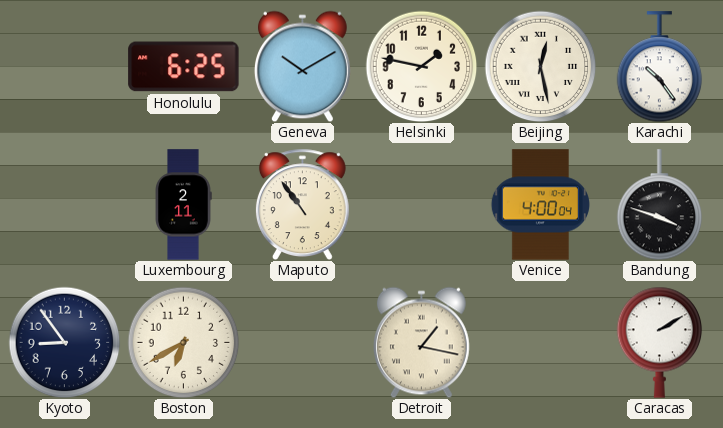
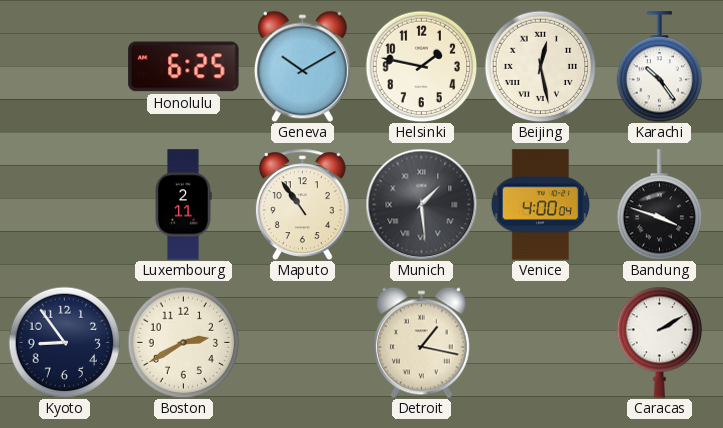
Munich: none -> 1:29 (421, 204)
Boston: 6:40 -> 2:40 (183, 342)
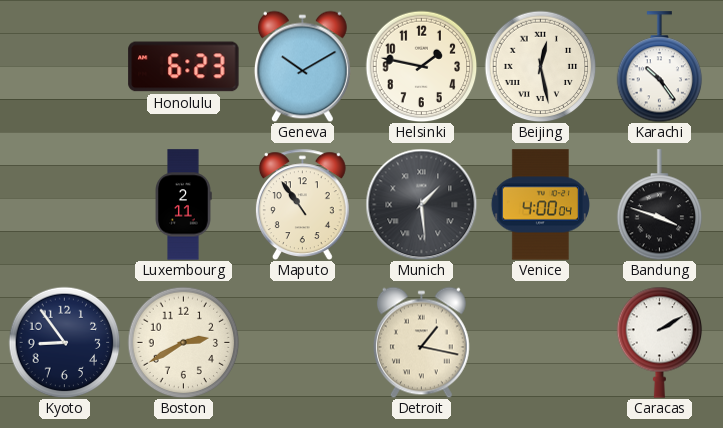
Honolulu: 6:25 -> 6:23 (184, 67)
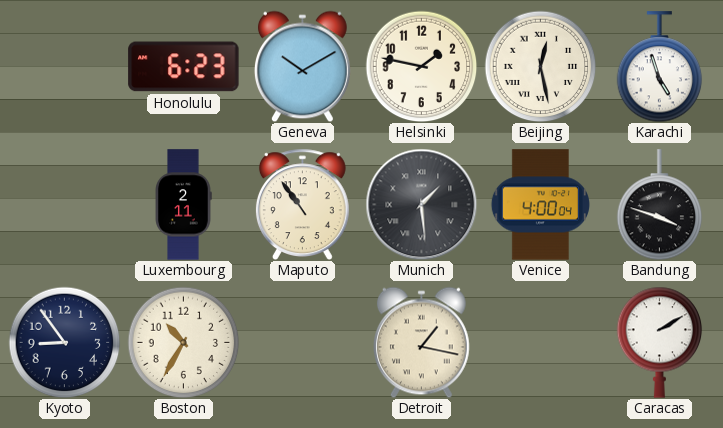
Karachi: 10:24 -> 4:57 (660, 67)
Boston: 2:40 -> 10:35 (183, 342)
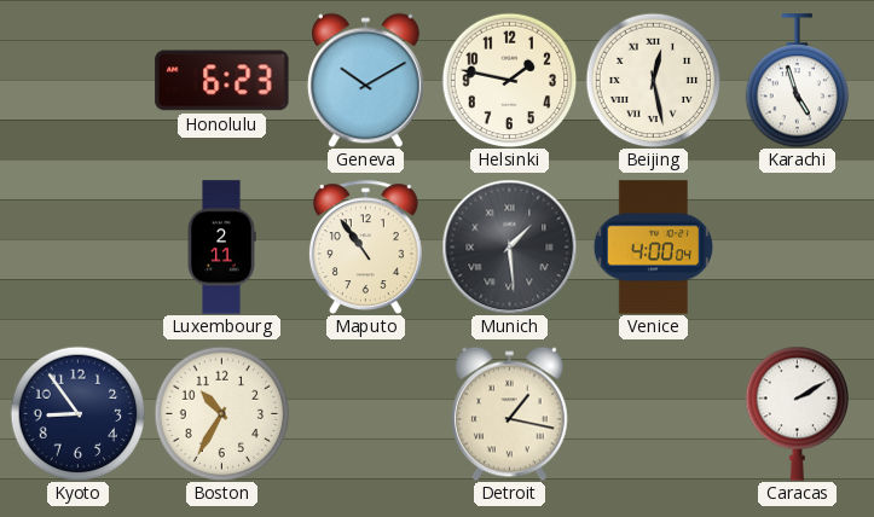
Bandung: 3:48 -> none (660, 205)
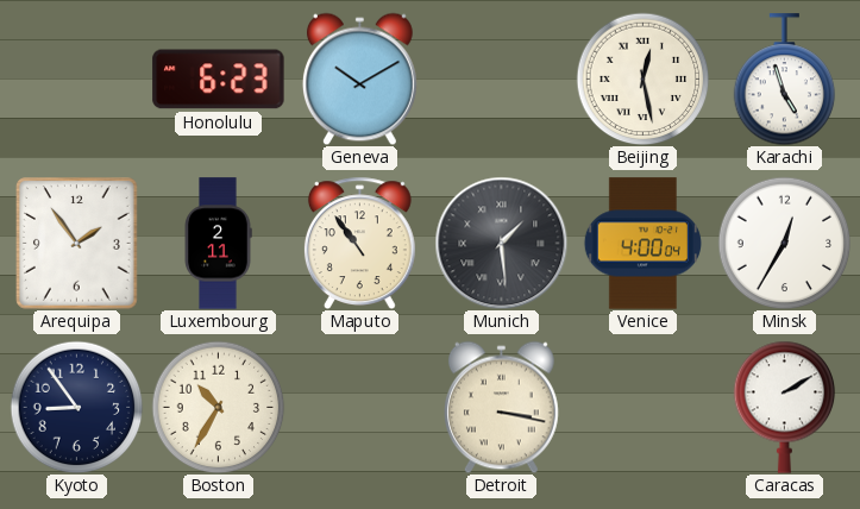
Helsinki: 1:47 -> none (509, 80)
Arequipa: none -> 1:54 (77, 244)
Minsk: none -> 12:35 (784, 243)
Detroit: 1:17 -> 3:17 (501, 407)
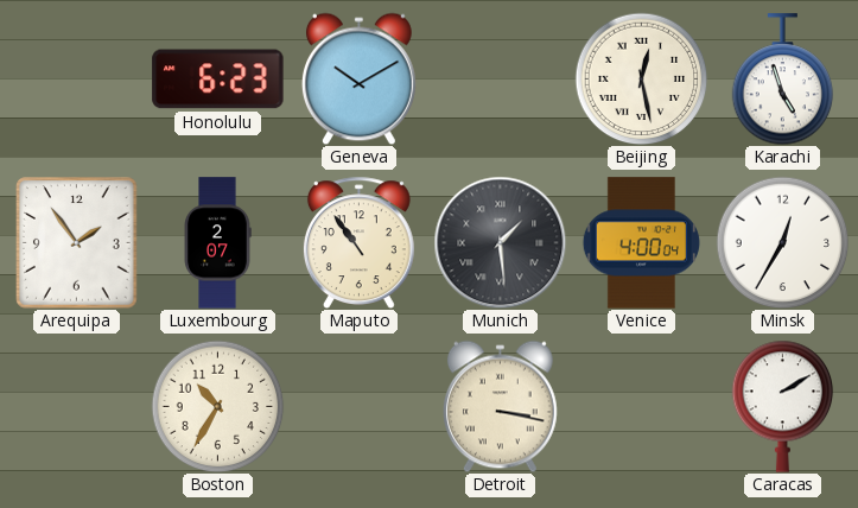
Luxembourg: 2:11 -> 2:07 (217, 243)
Kyoto: 8:54 -> none (76, 407)
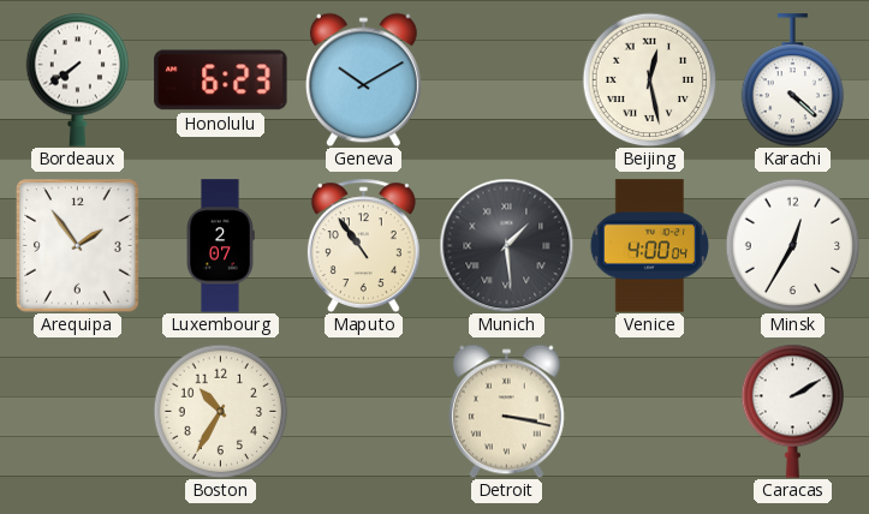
Bordeaux: none -> 7:39 (78, 79)
Karachi: 4:57 -> 4:22 (793, 80)
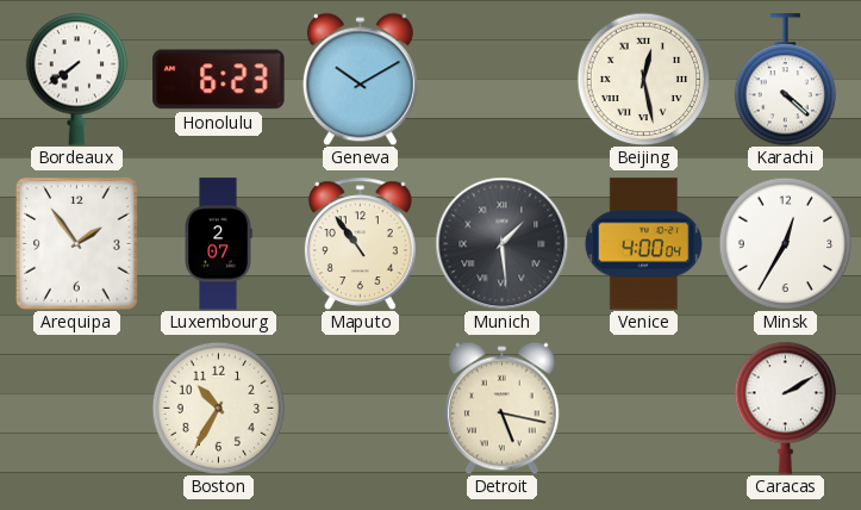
Detroit: 3:17 -> 5:17 (501, 408)
